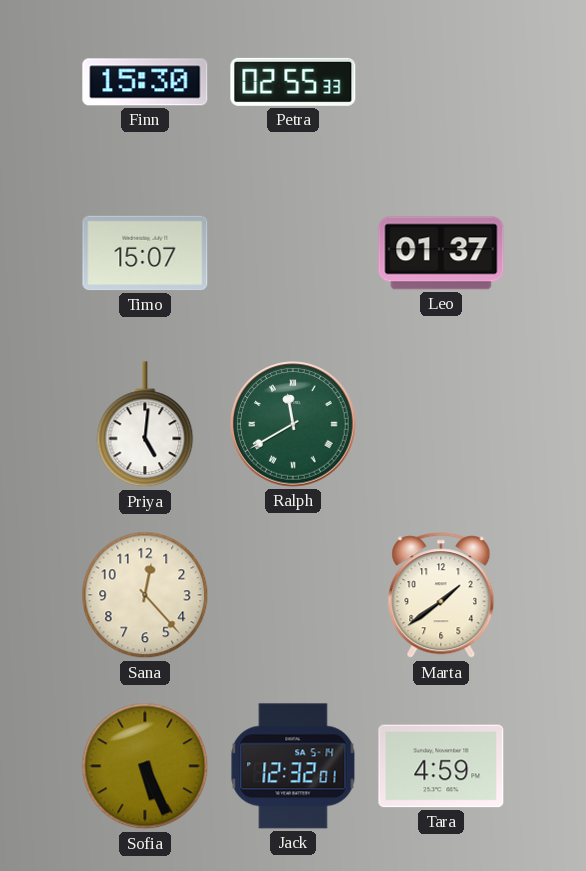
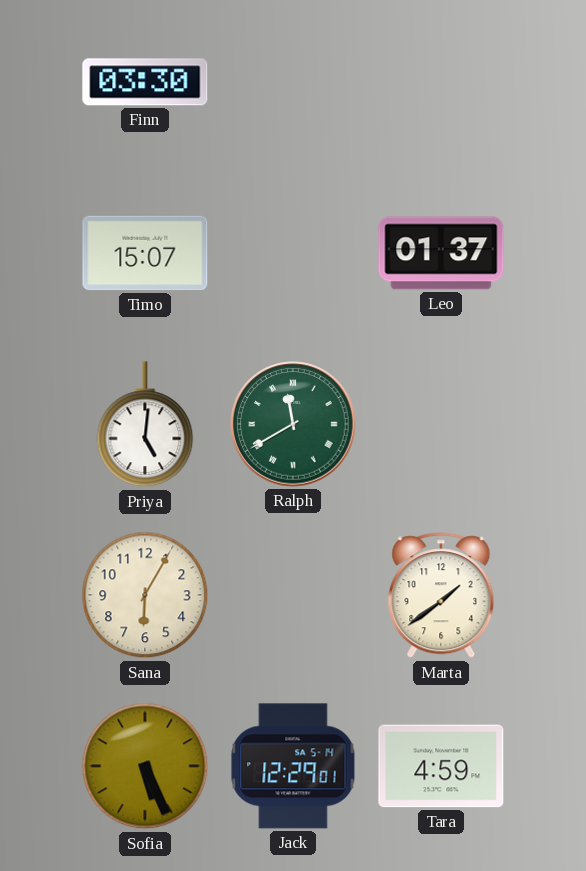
Finn: 15:30 -> 03:30 (145, 82)
Petra: 02:55 -> none (293, 82)
Sana: 12:23 -> 6:05 (145, 595)
Jack: 12:32 -> 12:29 (293, 766)
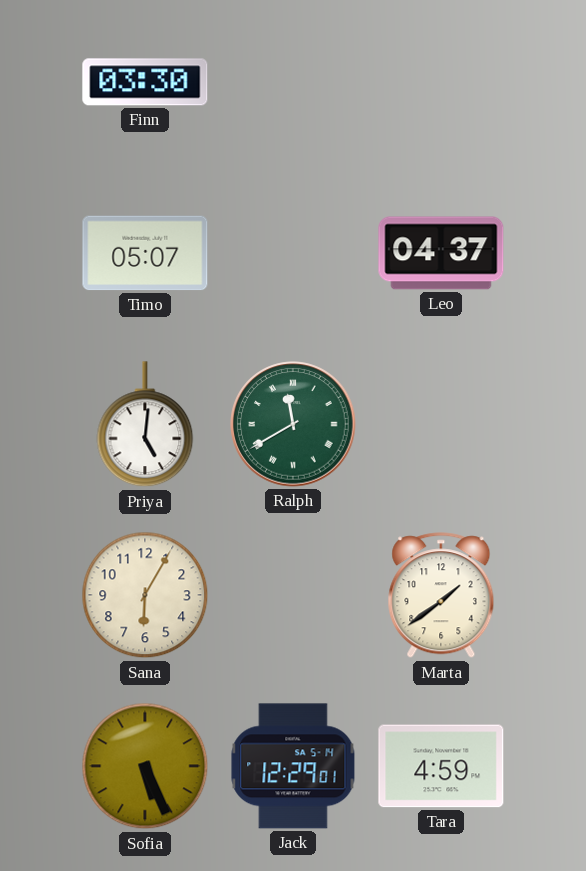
Timo: 15:07 -> 05:07 (145, 253)
Leo: 01:37 -> 04:37 (441, 253)
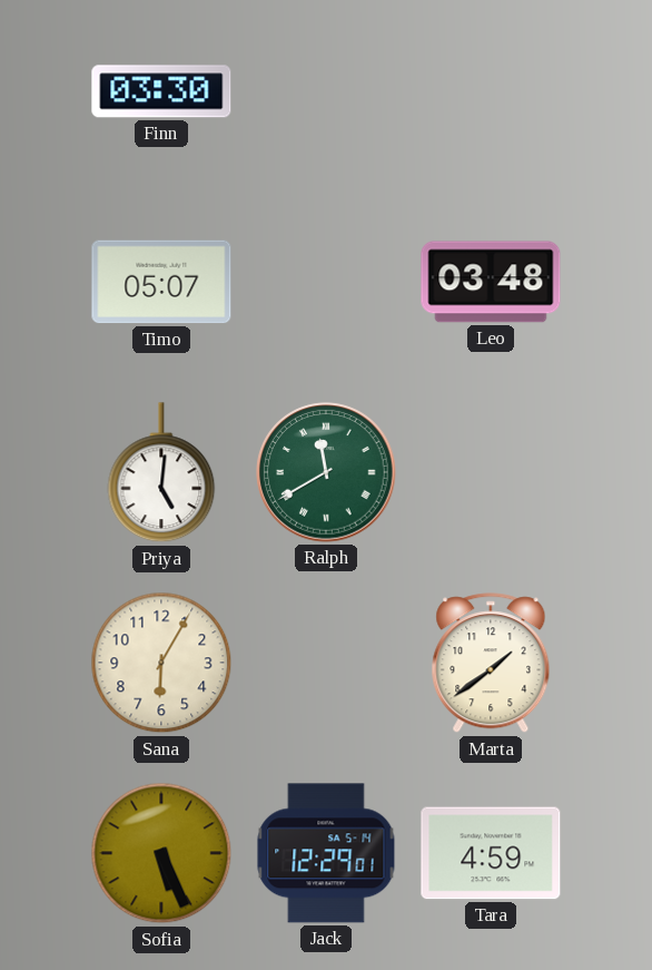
Leo: 04:37 -> 03:48 (491, 282)
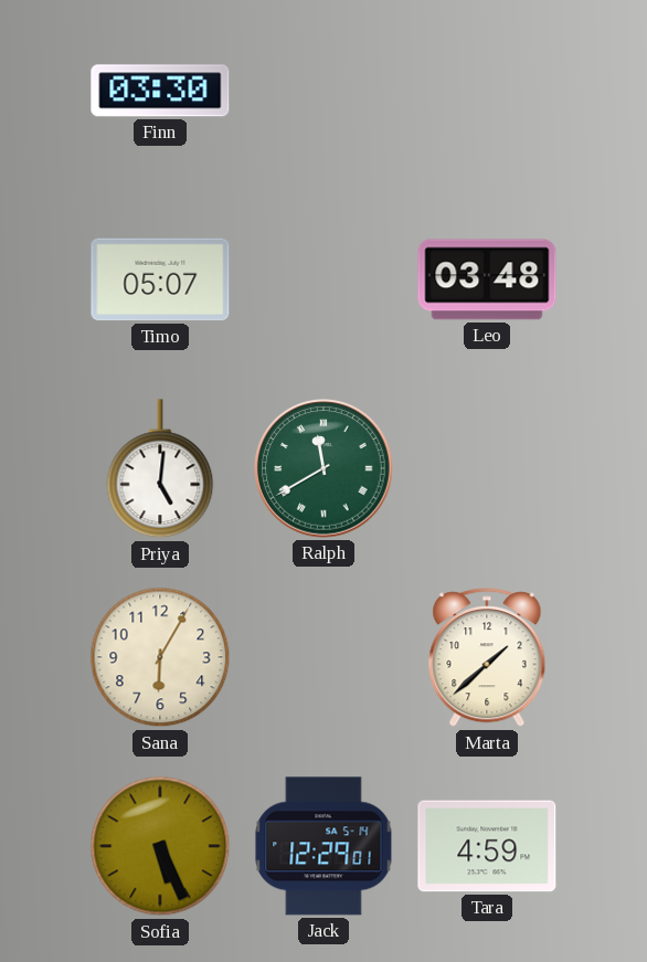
Marta: 1:39 -> 1:38 (487, 658)
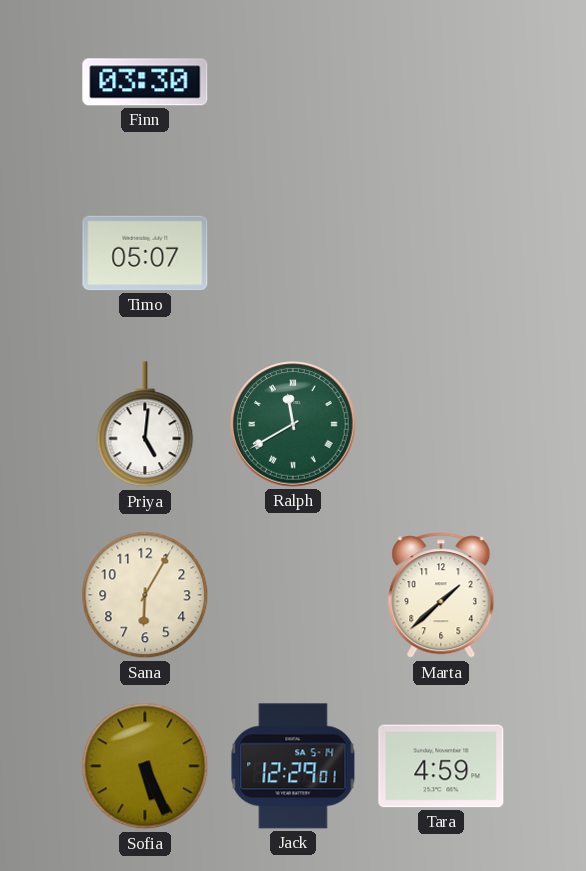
Leo: 03:48 -> none (487, 279)
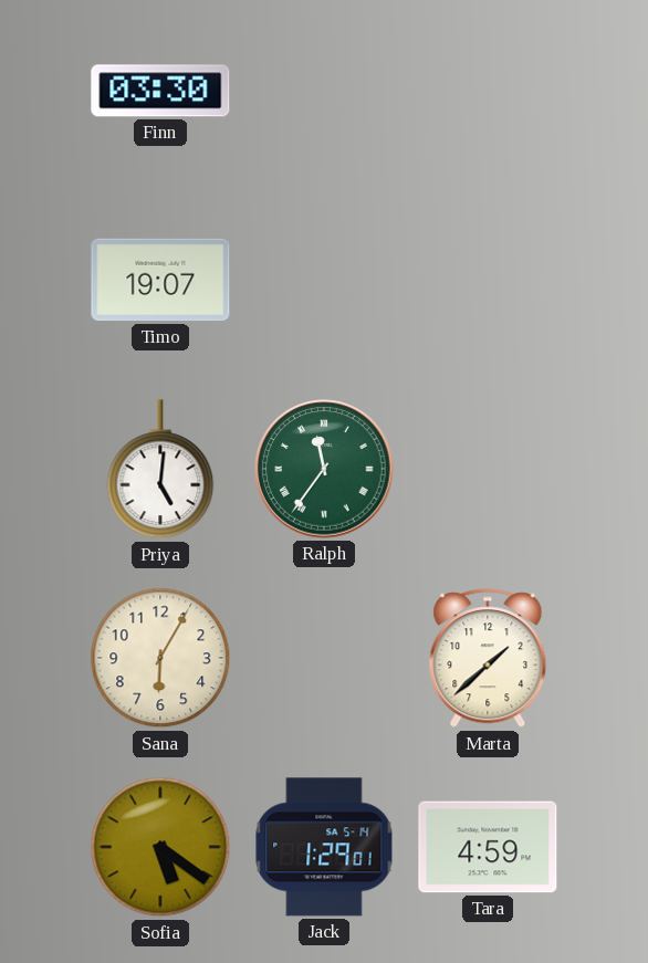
Timo: 05:07 -> 19:07 (160, 280)
Ralph: 11:40 -> 11:36 (324, 469)
Sofia: 5:26 -> 5:21 (160, 847)
Jack: 12:29 -> 1:29 (324, 847)
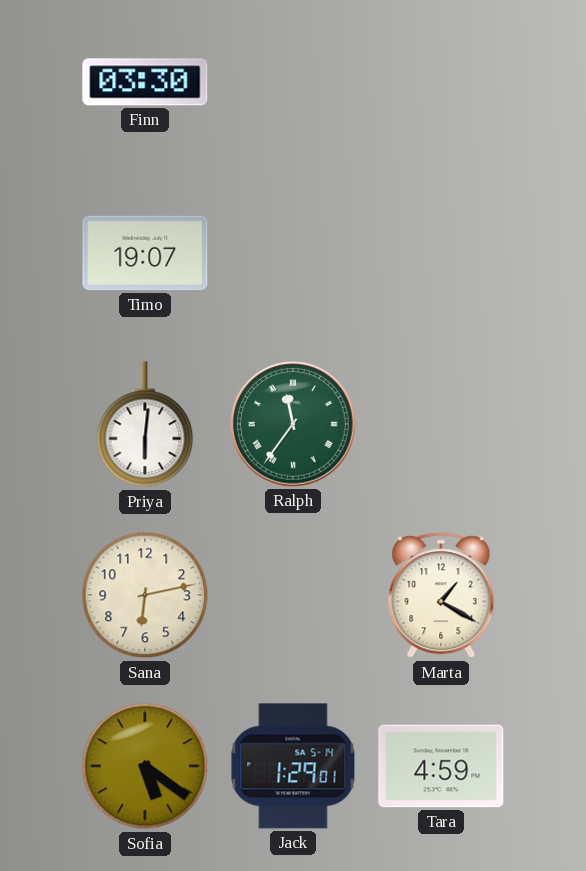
Priya: 5:01 -> 6:01 (145, 425)
Sana: 6:05 -> 6:13 (145, 595)
Marta: 1:38 -> 1:20 (441, 596)
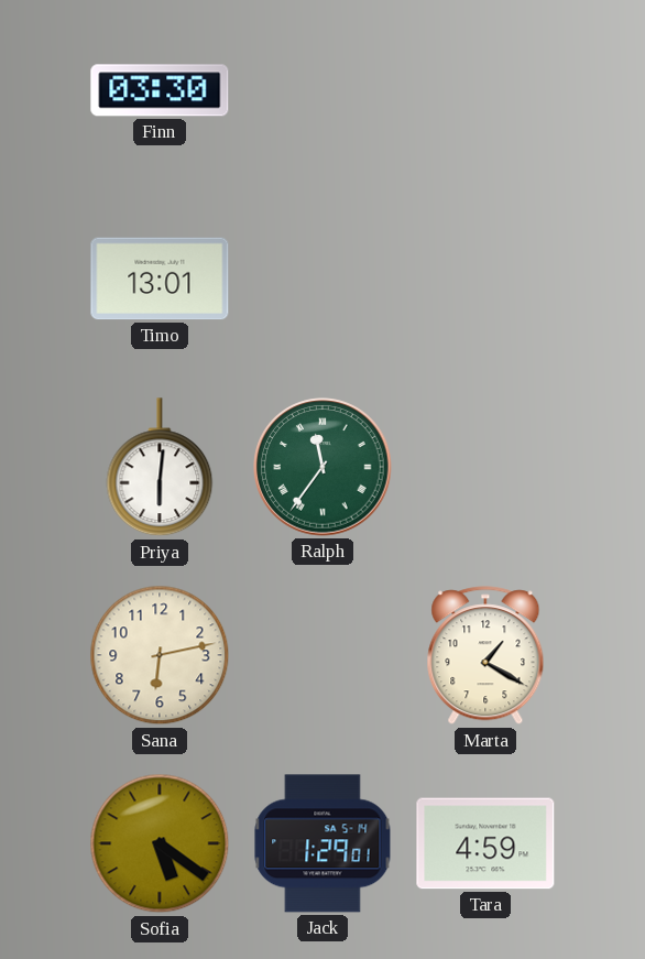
Timo: 19:07 -> 13:01 (160, 279)
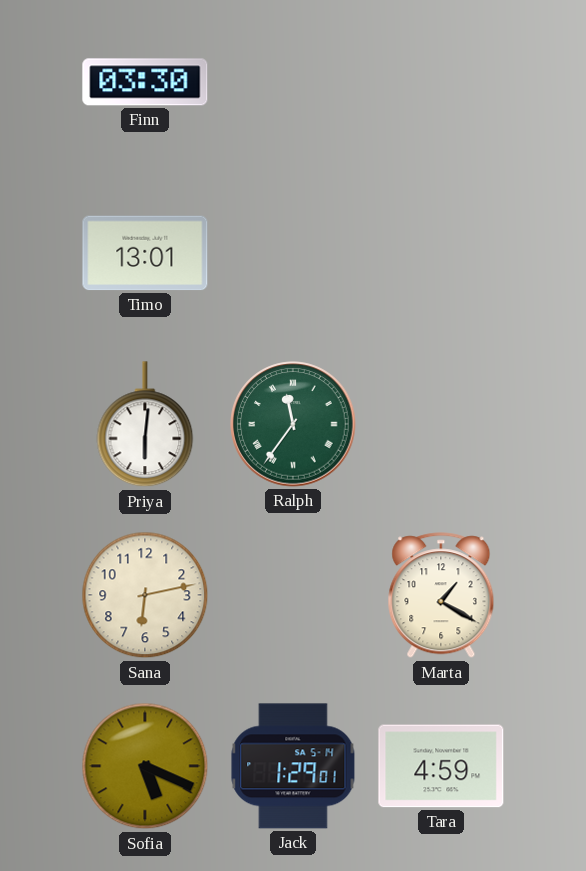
Sofia: 5:21 -> 5:19 (145, 766)
